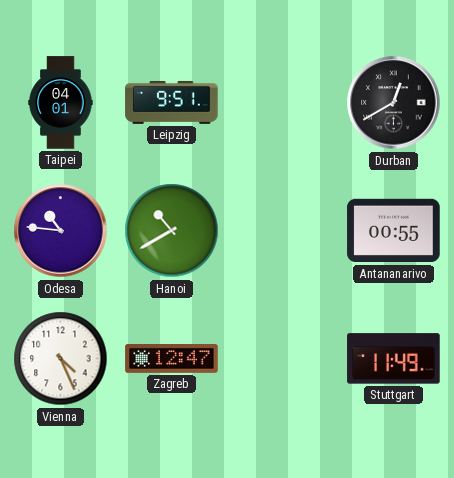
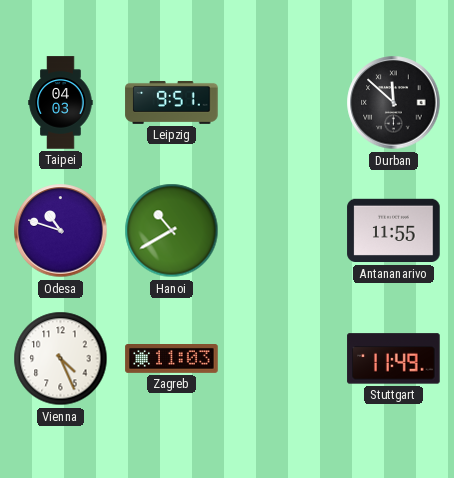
Taipei: 04:01 -> 04:03 (61, 103)
Durban: 12:40 -> 11:52 (394, 103)
Odesa: 10:46 -> 10:48 (61, 231)
Antananarivo: 00:55 -> 11:55 (394, 231)
Zagreb: 12:47 -> 11:03 (172, 359)
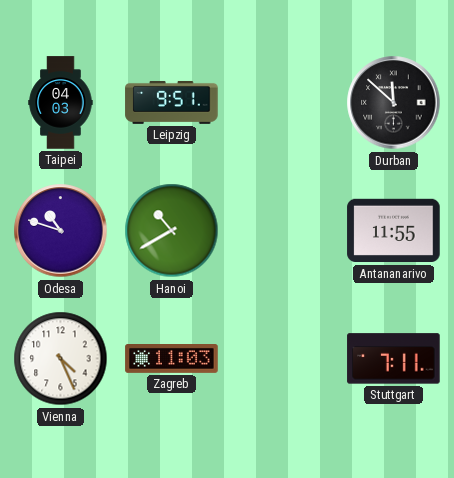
Stuttgart: 11:49 -> 7:11 (394, 359)
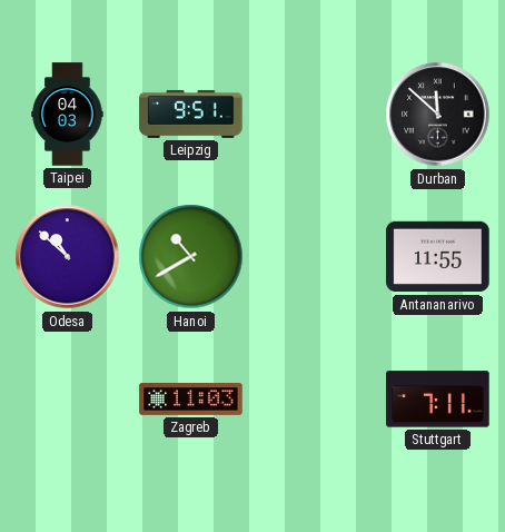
Odesa: 10:48 -> 10:52 (68, 257)
Vienna: 4:26 -> none (61, 359)
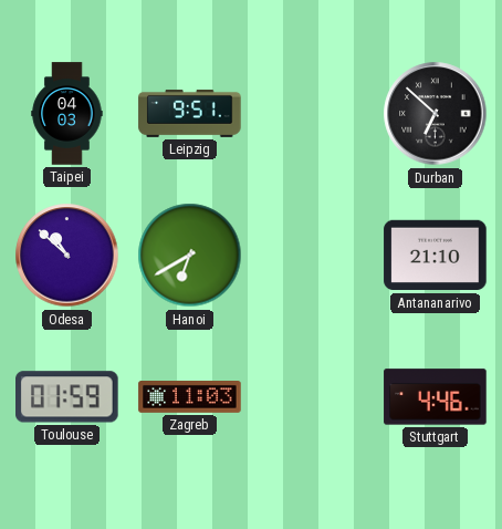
Durban: 11:52 -> 6:52 (436, 114)
Hanoi: 10:40 -> 6:40 (190, 256)
Antananarivo: 11:55 -> 21:10 (436, 256)
Toulouse: none -> 01:59 (67, 397)
Stuttgart: 7:11 -> 4:46 (436, 397)
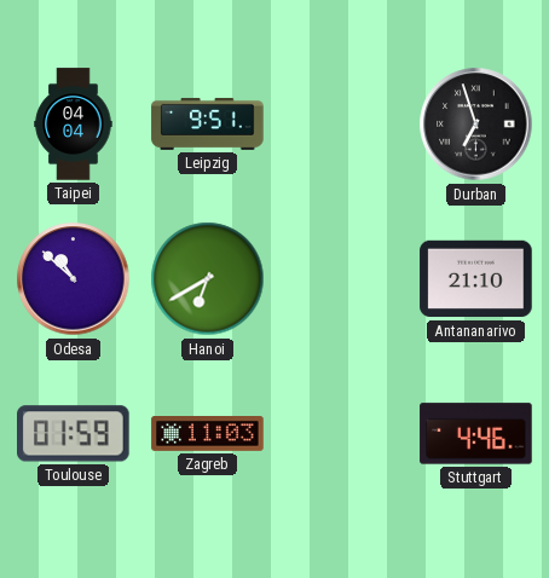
Taipei: 04:03 -> 04:04 (74, 125)
Durban: 6:52 -> 6:57 (476, 125)
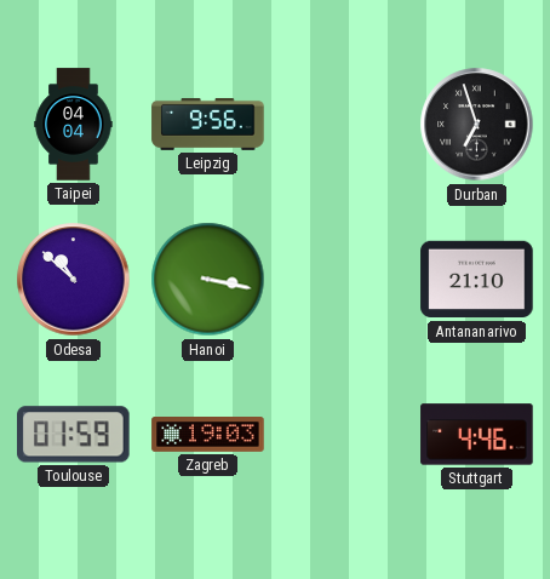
Leipzig: 9:51 -> 9:56 (208, 124)
Hanoi: 6:40 -> 3:17 (208, 280)
Zagreb: 11:03 -> 19:03 (208, 435)
